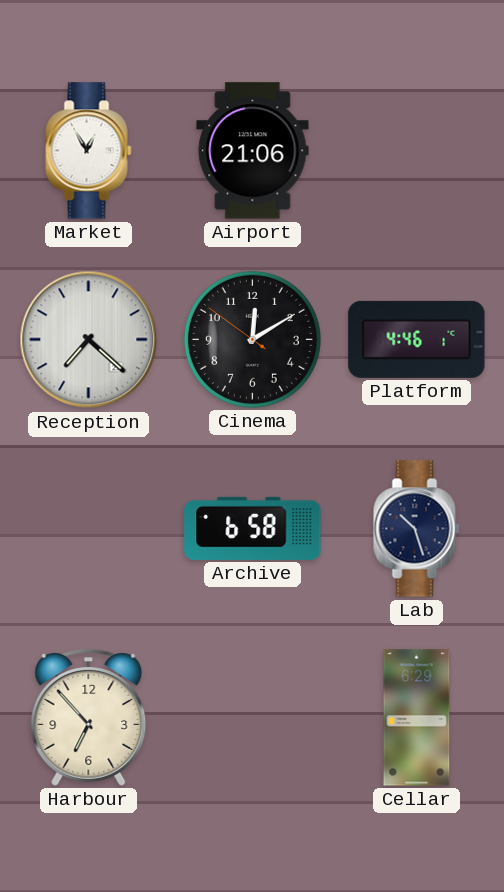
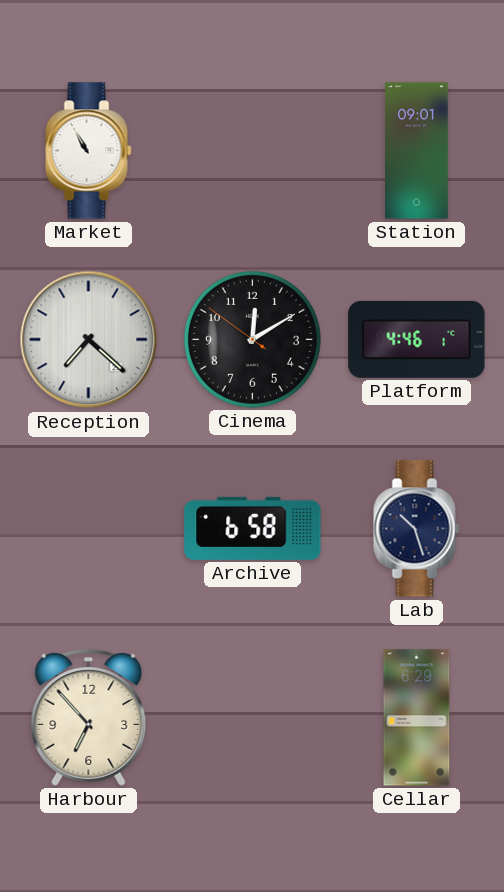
Market: 12:55 -> 10:55 (89, 151)
Airport: 21:06 -> none (253, 151)
Station: none -> 09:01 (417, 151)
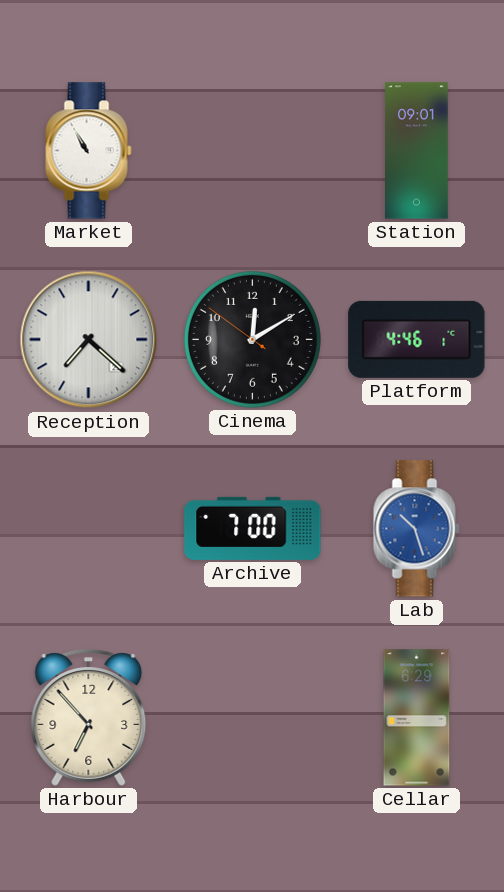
Archive: 6:58 -> 7:00 (253, 528)
Lab dial: navy -> blue (417, 529)
